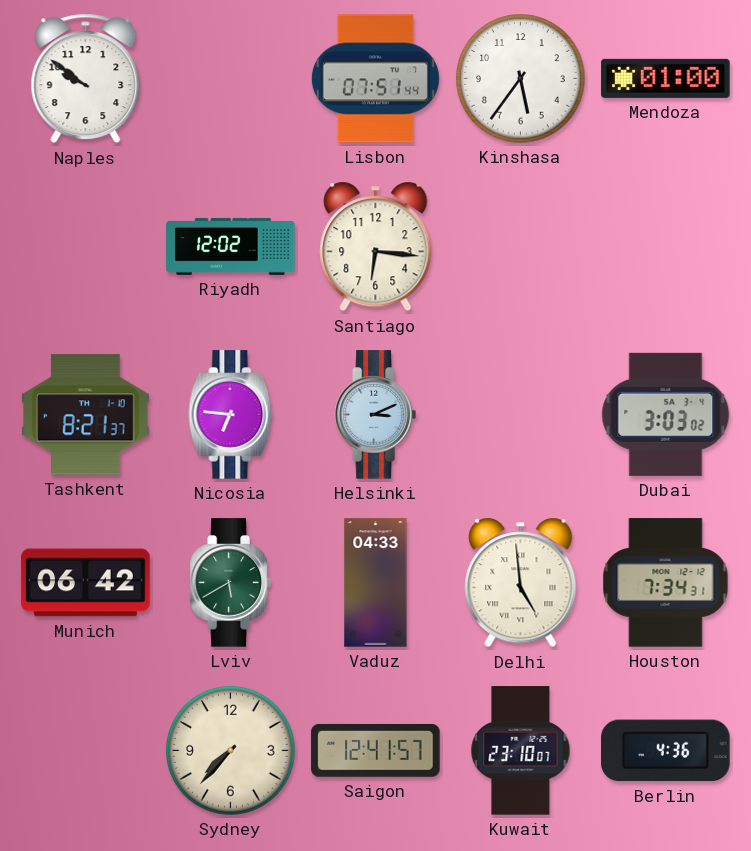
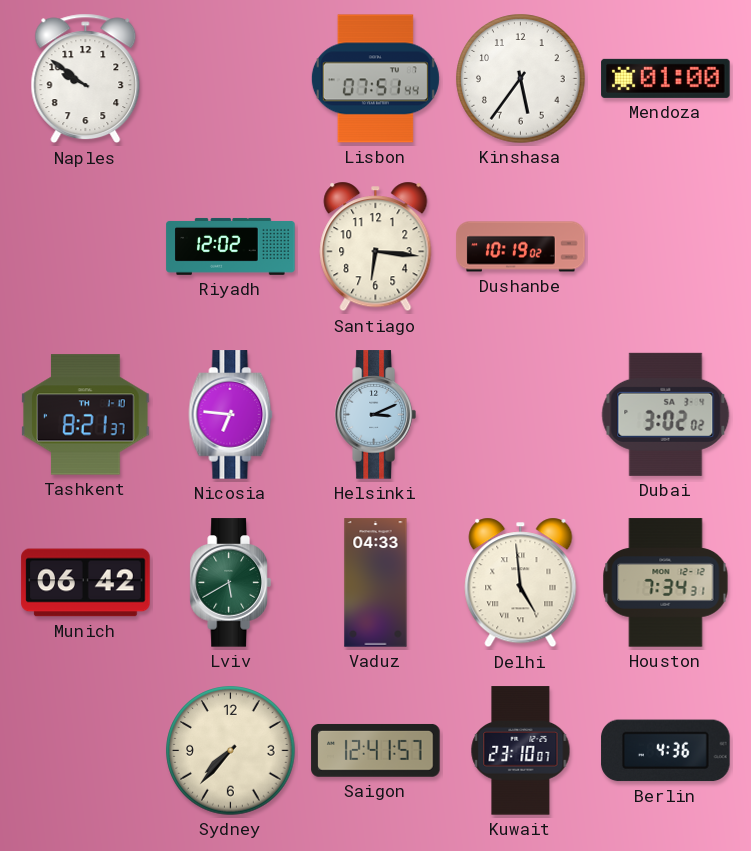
Dushanbe: none -> 10:19 (521, 247)
Dubai: 3:03 -> 3:02 (666, 414)
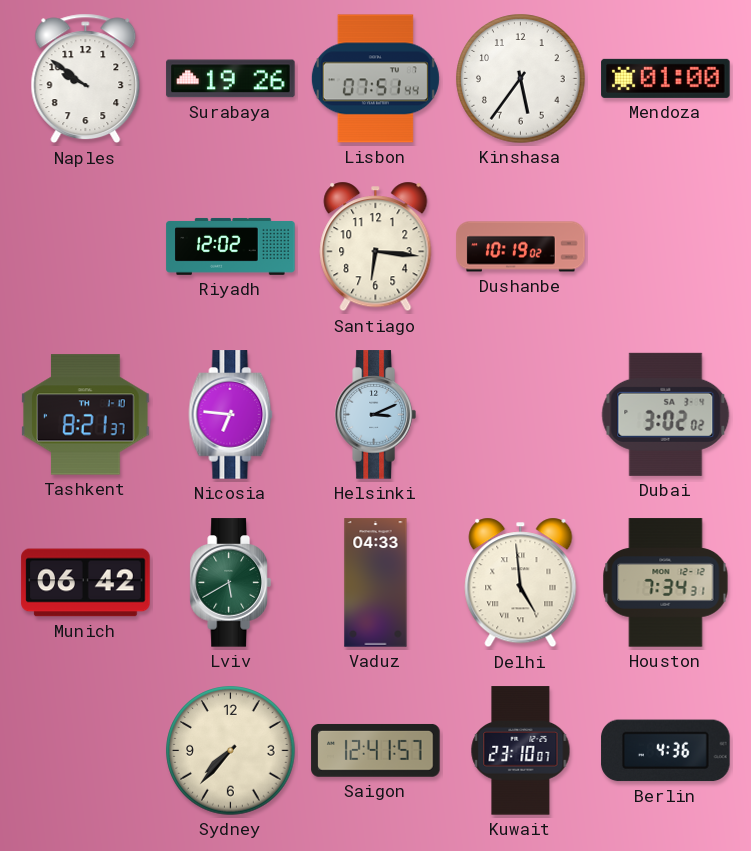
Surabaya: none -> 19:26 (231, 79)
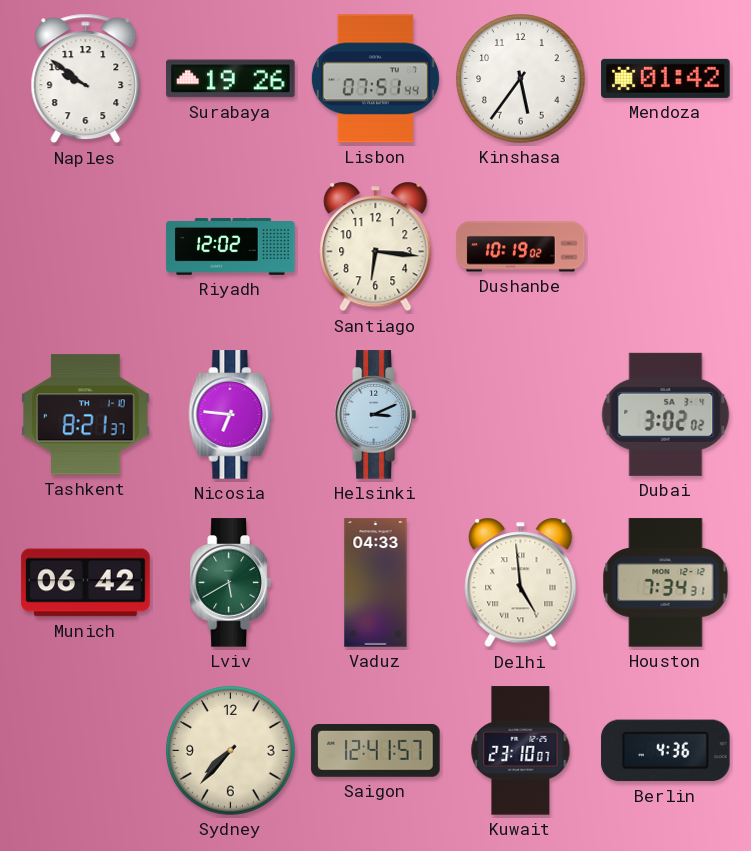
Mendoza: 01:00 -> 01:42 (666, 78)
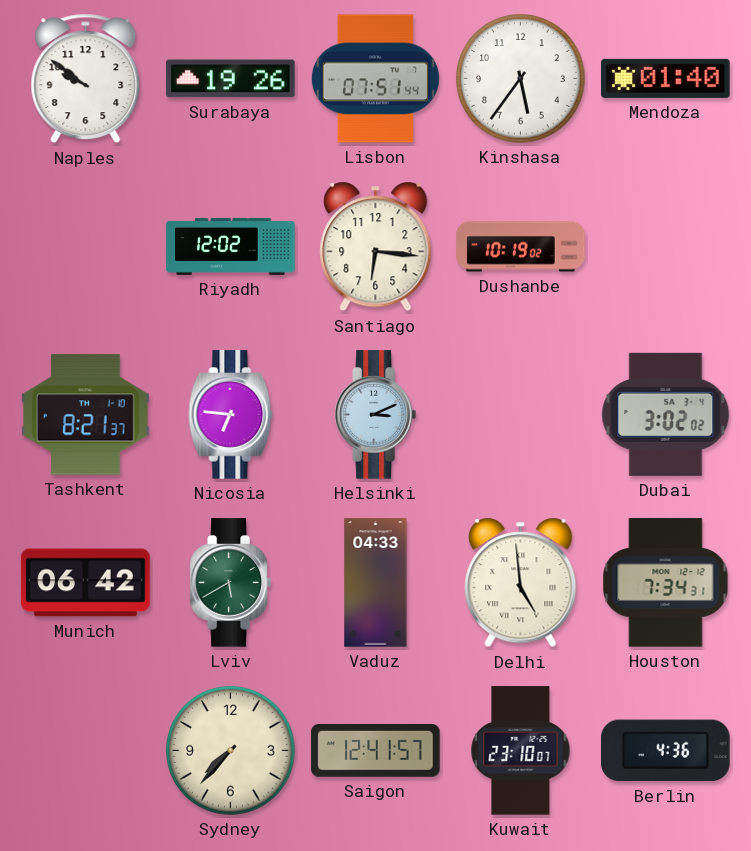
Mendoza: 01:42 -> 01:40 (666, 78)
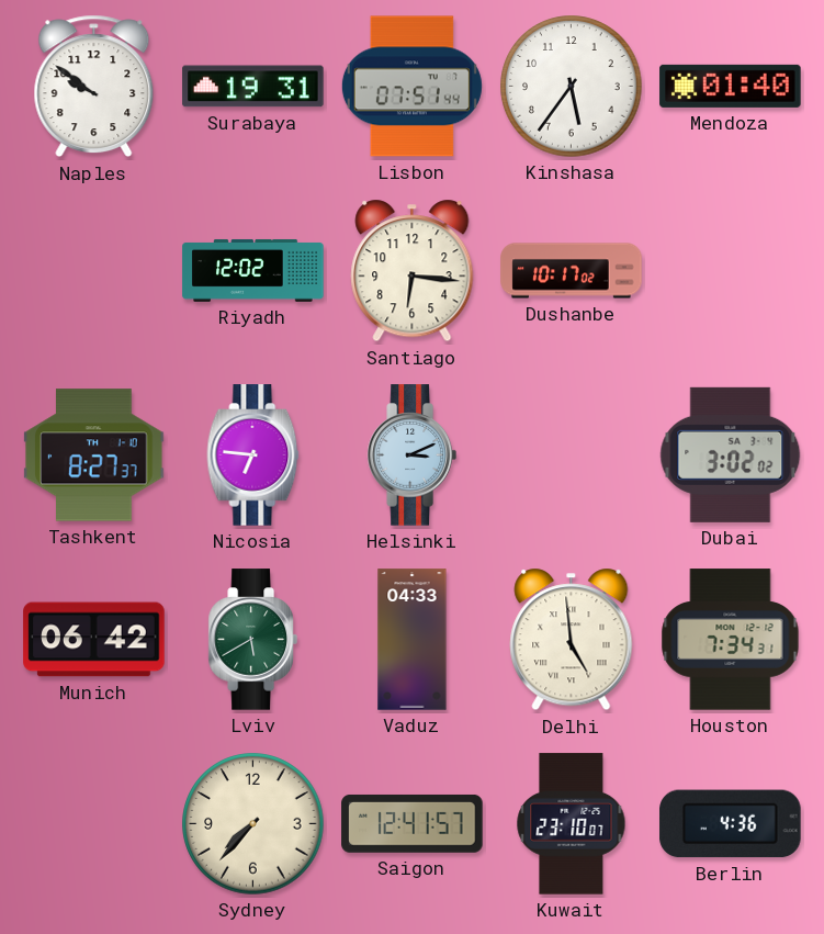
Surabaya: 19:26 -> 19:31 (253, 87)
Dushanbe: 10:19 -> 10:17 (572, 271)
Tashkent: 8:21 -> 8:27 (94, 455)
